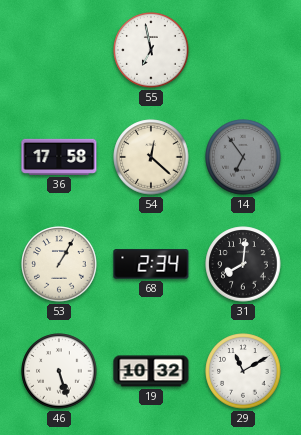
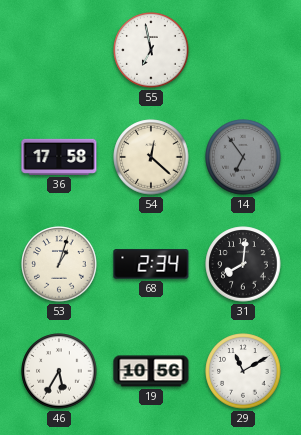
53: 1:05 -> 1:03 (59, 264)
46: 5:27 -> 5:35 (59, 371)
19: 10:32 -> 10:56 (151, 371)
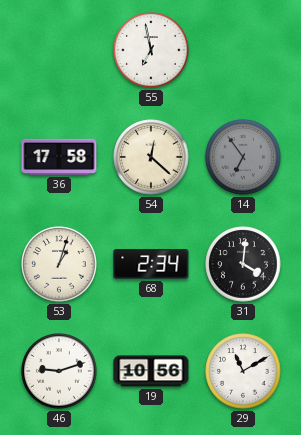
31: 8:01 -> 4:01 (243, 264)
46: 5:35 -> 9:12 (59, 371)
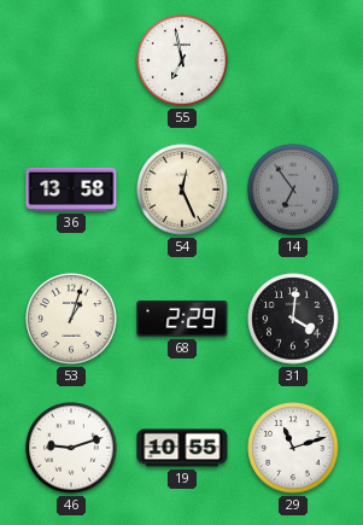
36: 17:58 -> 13:58 (71, 189)
54: 12:22 -> 12:26 (182, 189)
68: 2:34 -> 2:29 (182, 319)
19: 10:56 -> 10:55 (182, 448)
29: 11:10 -> 11:12 (293, 448)
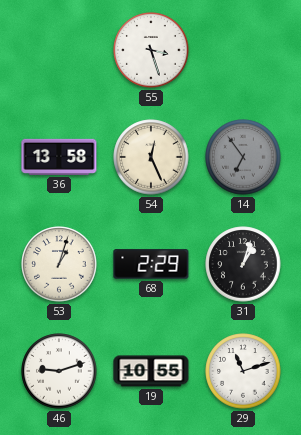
55: 6:58 -> 3:27 (151, 50)
31: 4:01 -> 1:03 (243, 264)
